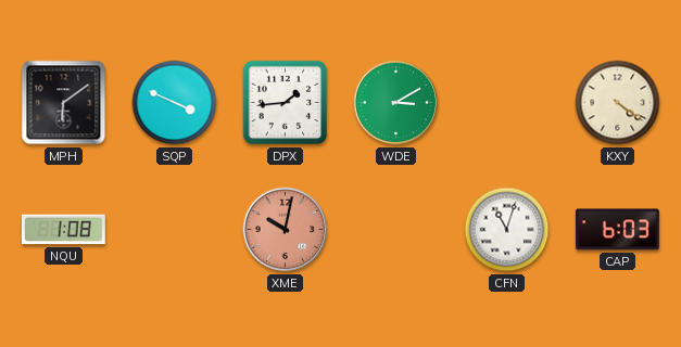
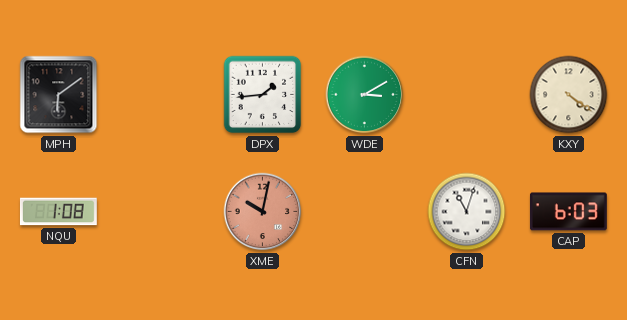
SQP: 3:49 -> none (175, 103)
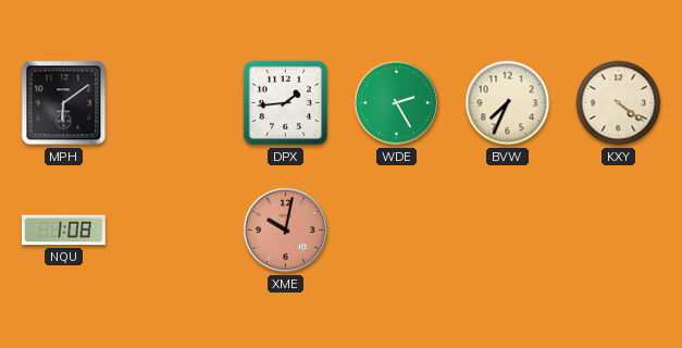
WDE: 3:10 -> 2:25 (397, 103)
BVW: none -> 7:34 (508, 103)
CFN: 11:03 -> none (467, 212)
CAP: 6:03 -> none (568, 212)
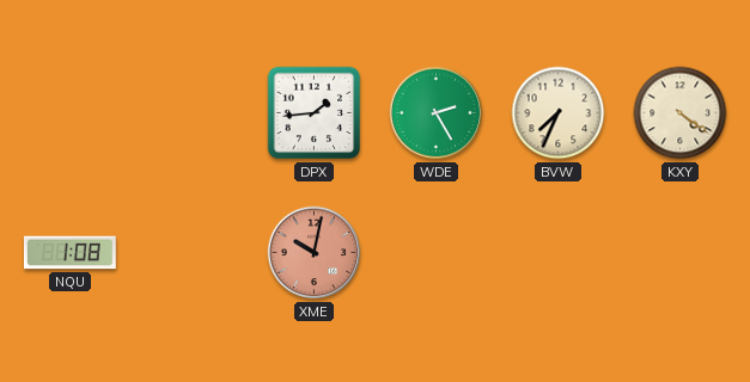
MPH: 6:09 -> none (64, 103)
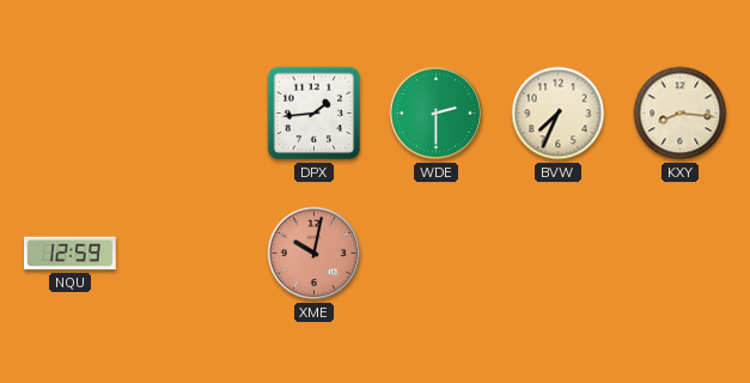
WDE: 2:25 -> 2:30 (437, 114)
KXY: 4:21 -> 8:16 (681, 114)
NQU: 1:08 -> 12:59 (69, 254)
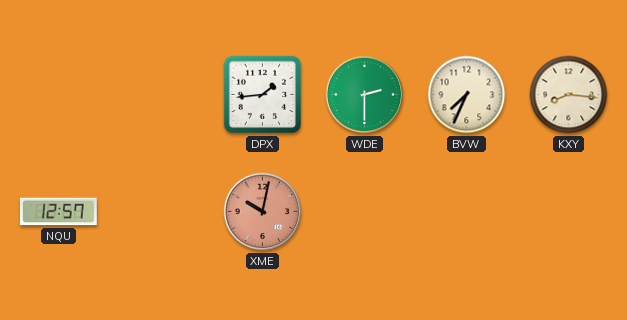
NQU: 12:59 -> 12:57 (58, 212)
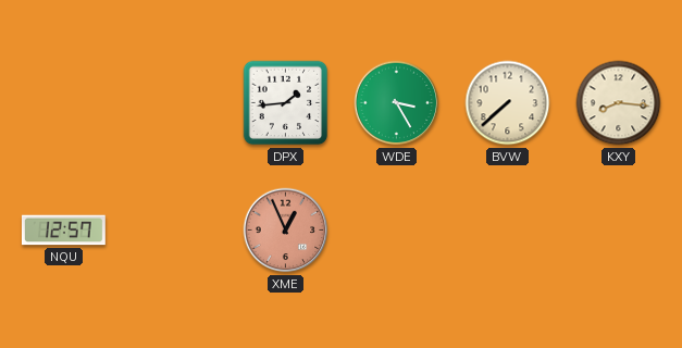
WDE: 2:30 -> 3:25 (397, 103)
BVW: 7:34 -> 7:38 (508, 103)
XME: 10:02 -> 12:56 (286, 231)
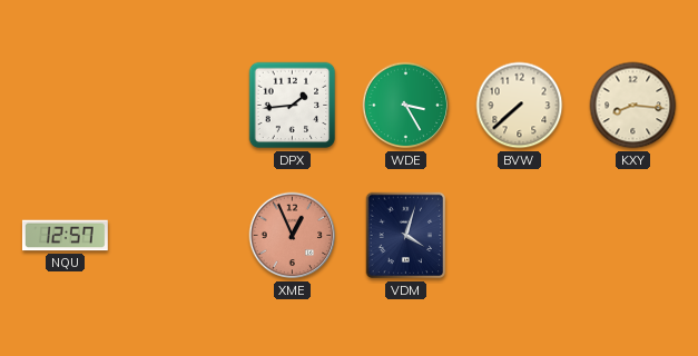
VDM: none -> 4:03 (406, 236)
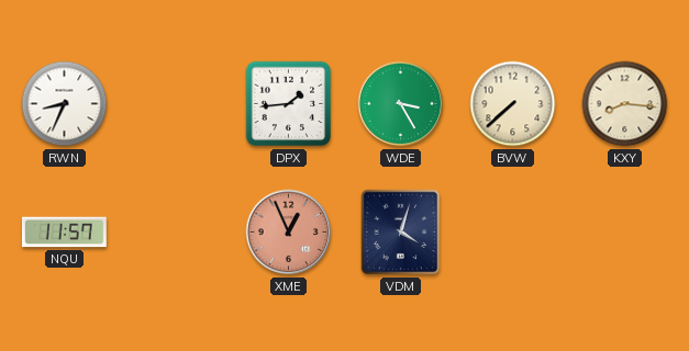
RWN: none -> 8:34 (65, 104)
NQU: 12:57 -> 11:57 (64, 233)
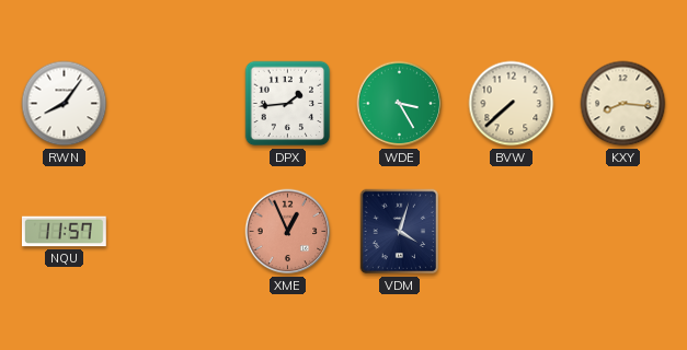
RWN: 8:34 -> 8:06 (65, 104)
